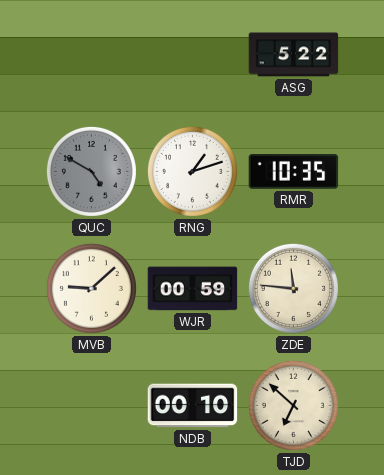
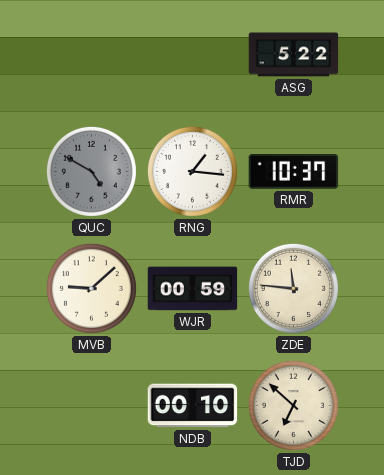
RNG: 1:12 -> 1:16 (192, 171)
RMR: 10:35 -> 10:37 (294, 172)
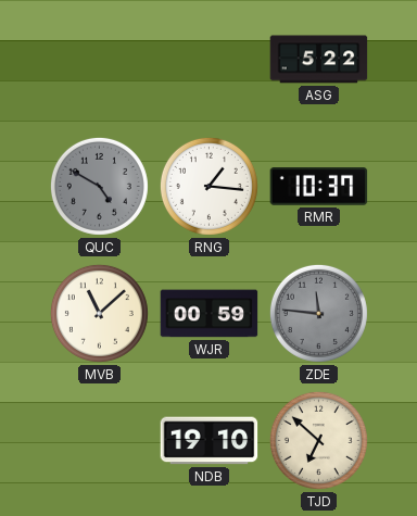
MVB: 9:08 -> 11:08 (99, 313)
ZDE dial: cream -> grey (318, 313)
NDB: 00:10 -> 19:10 (210, 441)
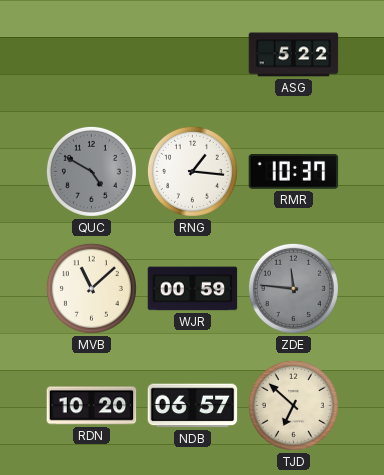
RDN: none -> 10:20 (92, 406)
NDB: 19:10 -> 06:57 (193, 406)
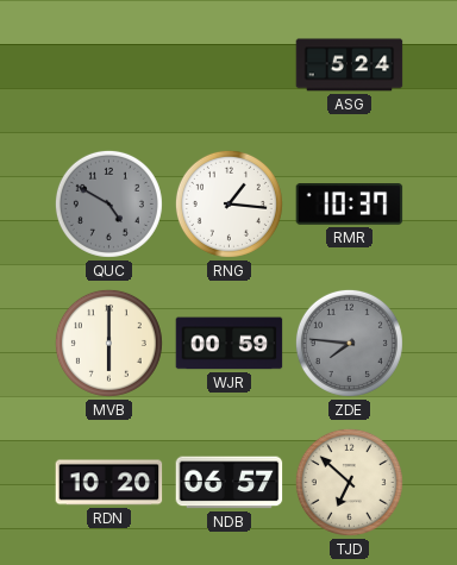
ASG: 5:22 -> 5:24 (350, 65)
MVB: 11:08 -> 6:00 (108, 343)
ZDE: 11:46 -> 7:46 (349, 343)
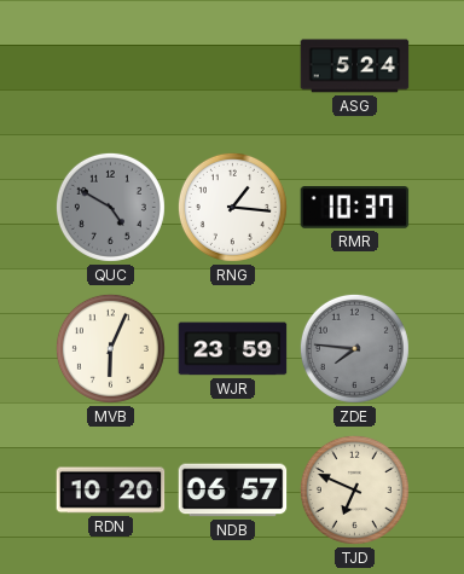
MVB: 6:00 -> 6:04 (110, 348)
WJR: 00:59 -> 23:59 (233, 349)
TJD: 6:52 -> 6:49 (354, 489)
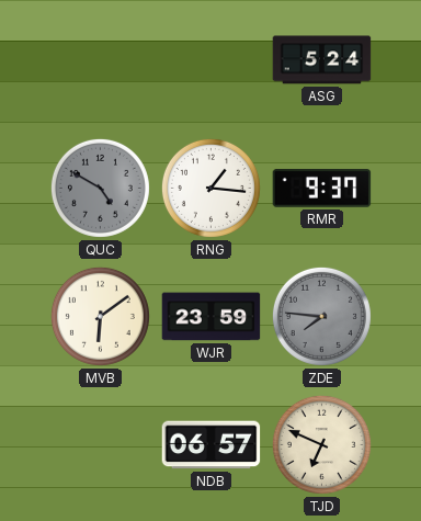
RMR: 10:37 -> 9:37 (322, 189)
MVB: 6:04 -> 6:09 (100, 316)
RDN: 10:20 -> none (111, 491)
